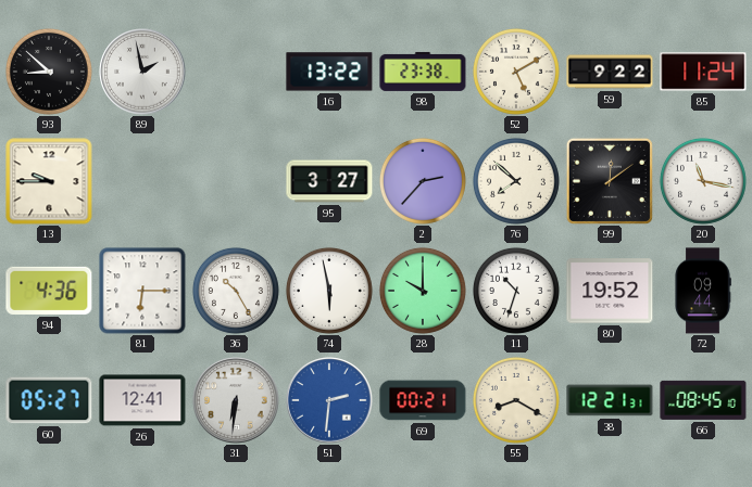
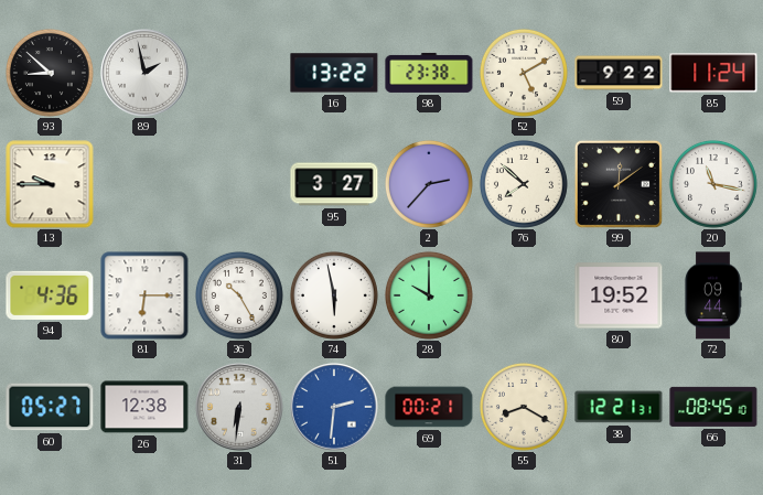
11: 10:33 -> none (516, 291)
26: 12:41 -> 12:38 (144, 407)
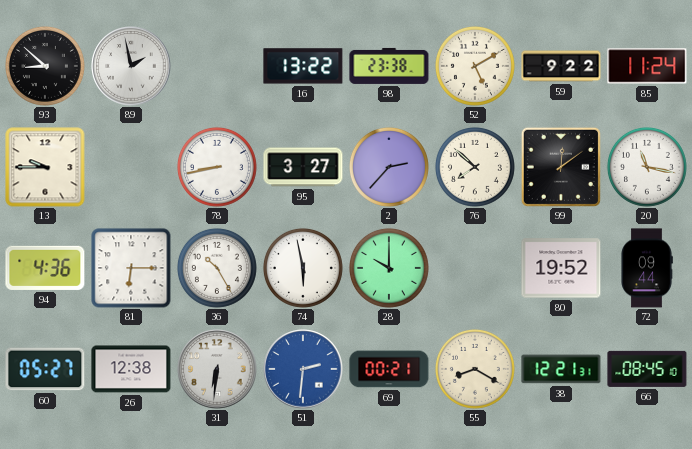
78: none -> 8:43 (217, 167)
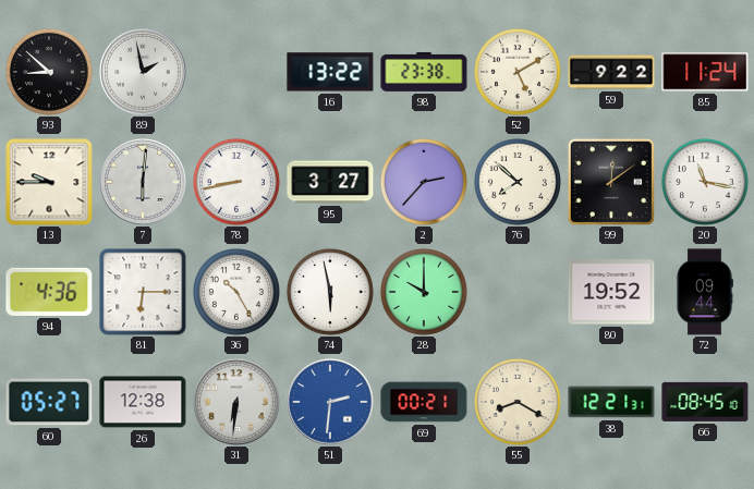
7: none -> 6:01 (143, 182)
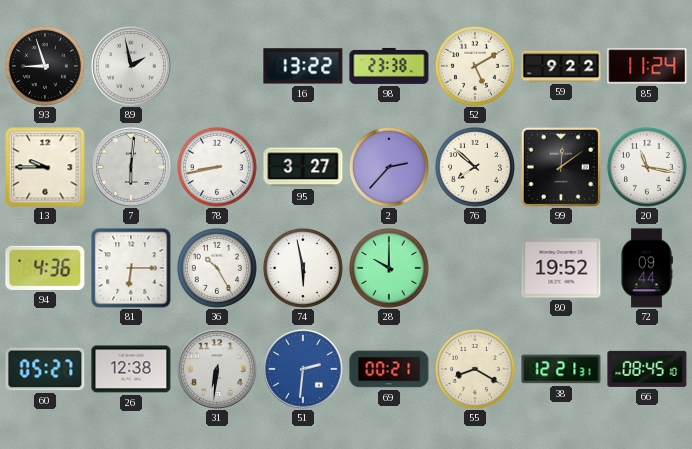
93: 8:52 -> 8:57 (45, 66)
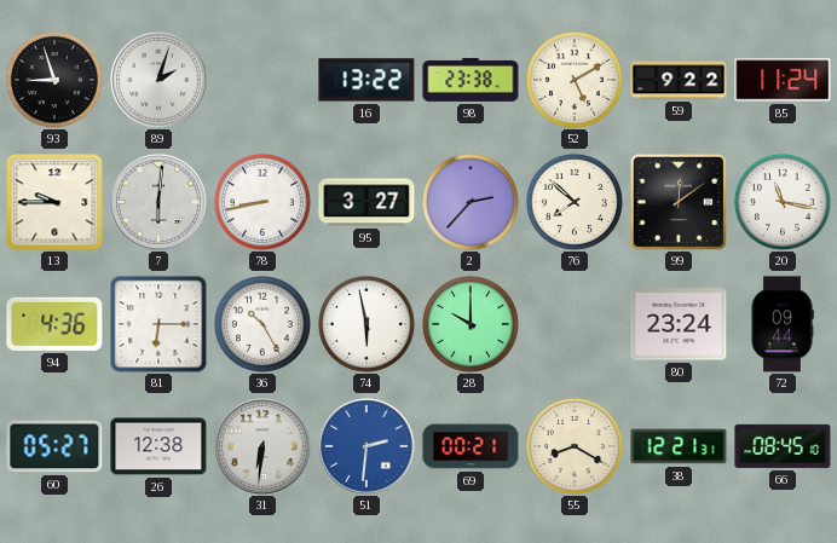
89: 1:58 -> 2:03 (158, 80)
80: 19:52 -> 23:24 (679, 324)
